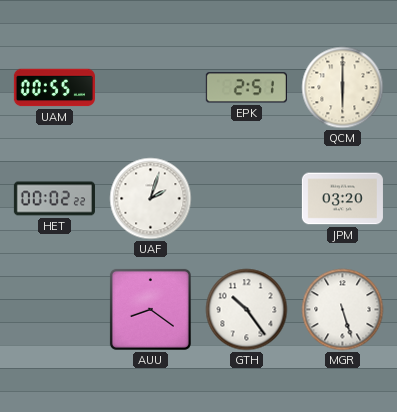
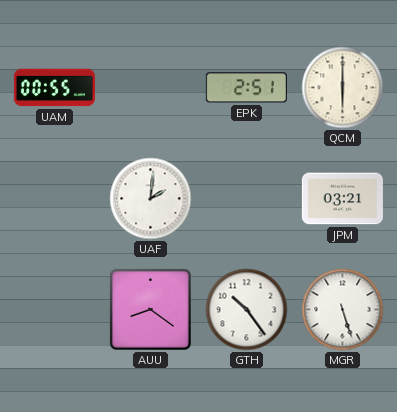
HET: 00:02 -> none (54, 199)
UAF: 2:03 -> 2:01 (151, 199)
JPM: 03:20 -> 03:21 (342, 199)
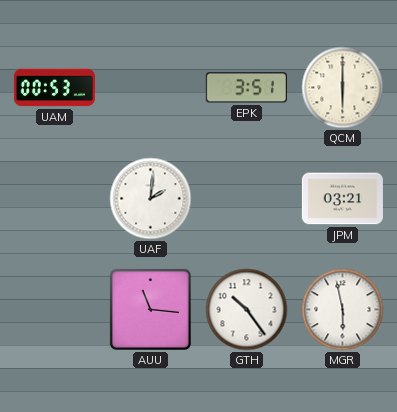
UAM: 00:55 -> 00:53 (54, 88)
EPK: 2:51 -> 3:51 (246, 88)
AUU: 8:21 -> 11:16 (150, 309)
MGR: 5:27 -> 5:58 (343, 310)
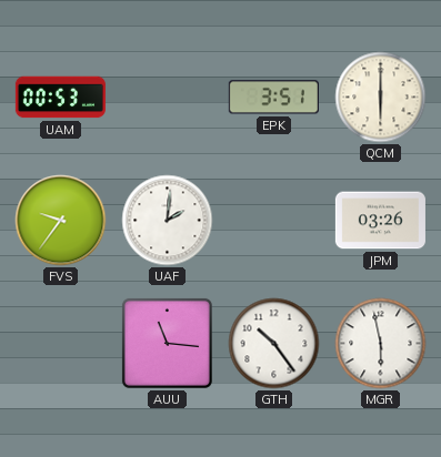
FVS: none -> 9:36 (61, 221)
JPM: 03:21 -> 03:26 (380, 221)
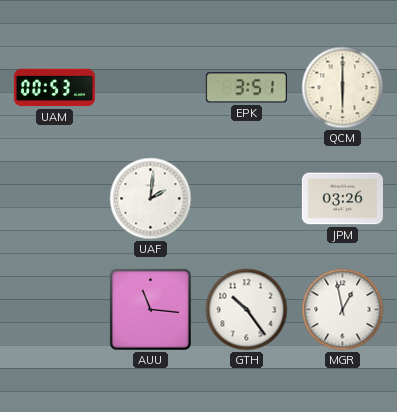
FVS: 9:36 -> none (61, 221)
MGR: 5:58 -> 12:58 (343, 310)
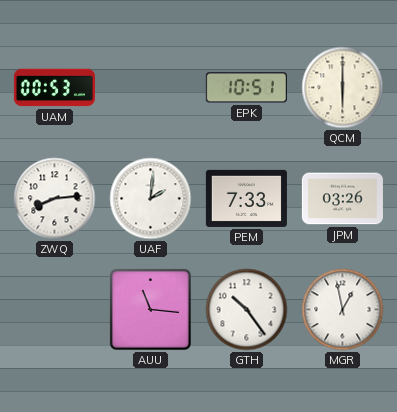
EPK: 3:51 -> 10:51 (246, 88)
ZWQ: none -> 8:14 (55, 199)
PEM: none -> 7:33 (246, 198)
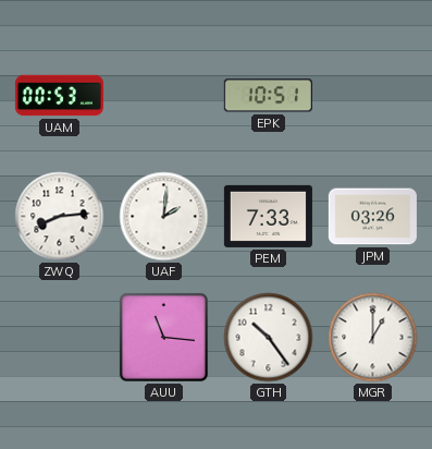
QCM: 6:00 -> none (343, 88)
MGR: 12:58 -> 1:00 (373, 338)
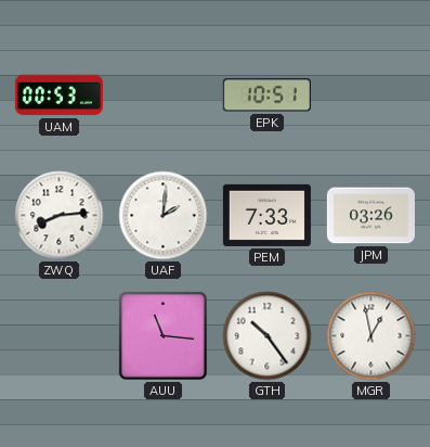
MGR: 1:00 -> 12:58 (372, 336)
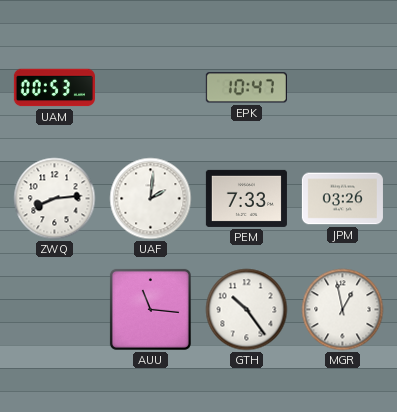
EPK: 10:51 -> 10:47 (246, 88)
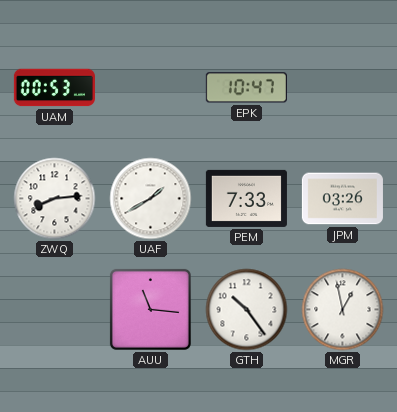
UAF: 2:01 -> 1:40 (151, 199)
